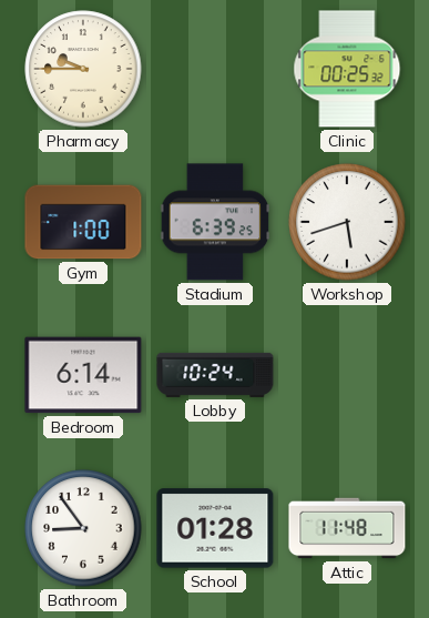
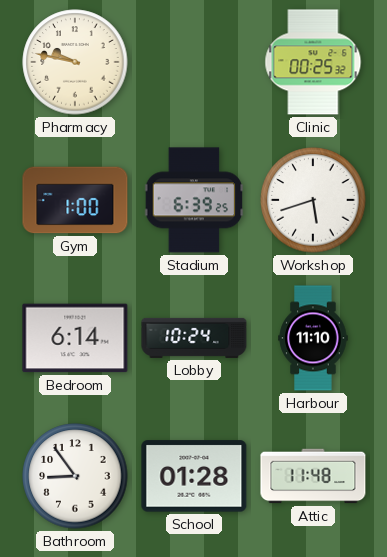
Pharmacy: 9:45 -> 9:47 (75, 62)
Harbour: none -> 11:10 (313, 338)
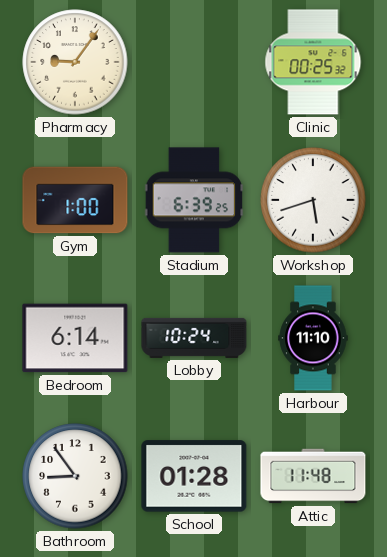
Pharmacy: 9:47 -> 9:06 (75, 62)
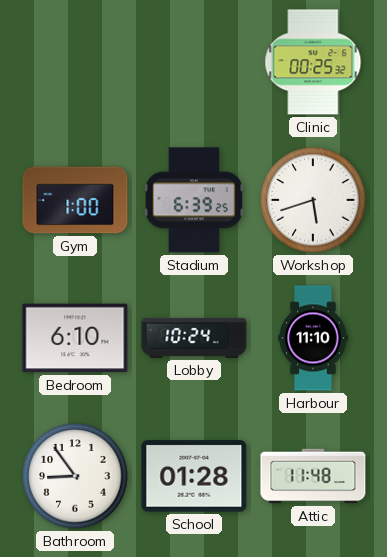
Pharmacy: 9:06 -> none (75, 62)
Bedroom: 6:14 -> 6:10 (75, 338)
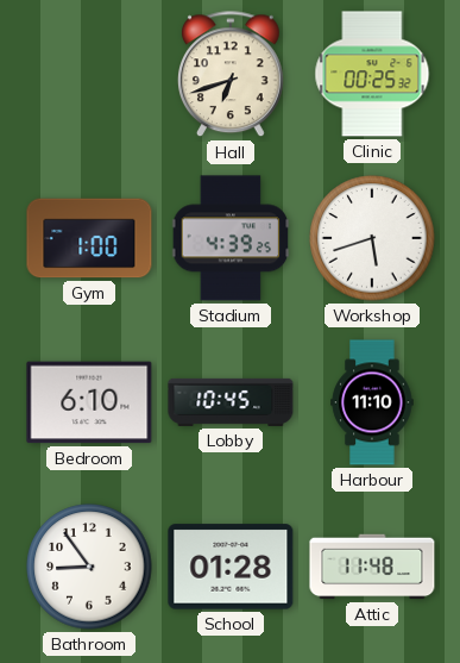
Hall: none -> 6:42 (231, 75)
Stadium: 6:39 -> 4:39 (231, 238)
Lobby: 10:24 -> 10:45 (231, 402)
